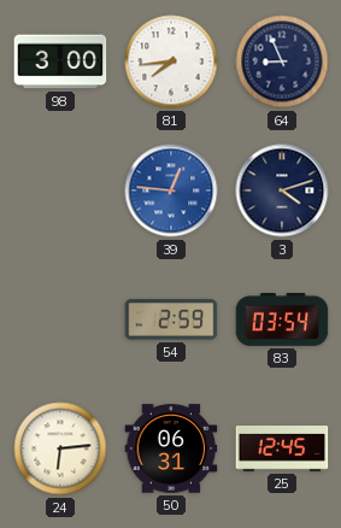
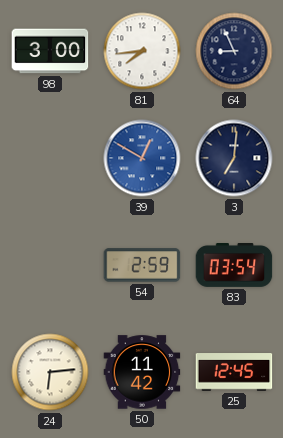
39: 12:46 -> 12:50 (142, 158)
3: 4:12 -> 7:01 (234, 158)
50: 06:31 -> 11:42 (142, 372)
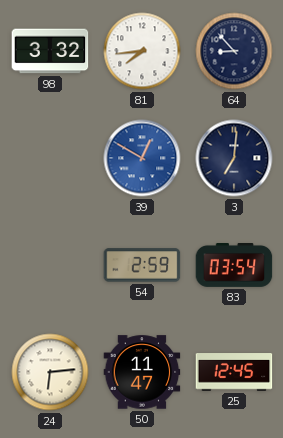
98: 3:00 -> 3:32 (50, 51)
64: 8:56 -> 8:53 (234, 51)
50: 11:42 -> 11:47 (142, 372)
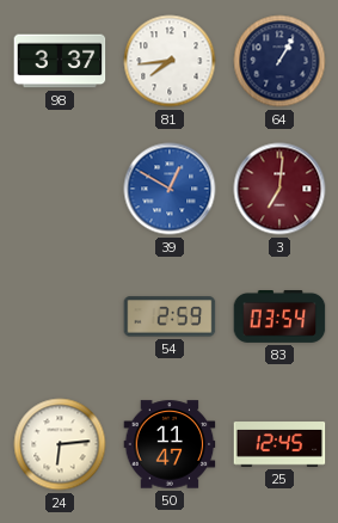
98: 3:32 -> 3:37 (60, 61)
64: 8:53 -> 1:05 (279, 61)
3 dial: navy -> burgundy (279, 189)
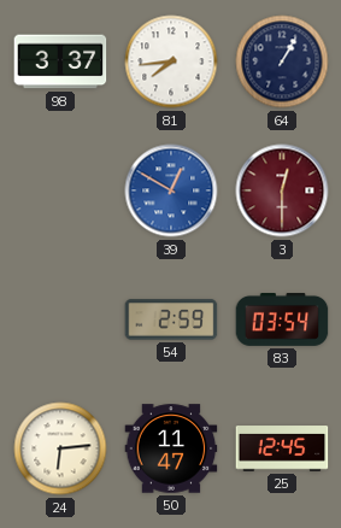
3: 7:01 -> 12:30 (282, 190)
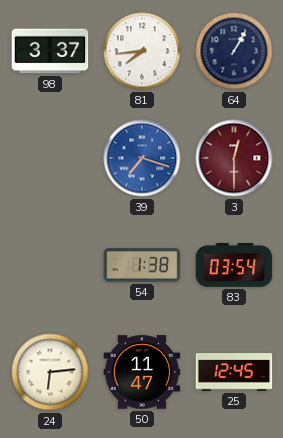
39: 12:50 -> 7:18 (142, 158)
54: 2:59 -> 1:38 (142, 265)
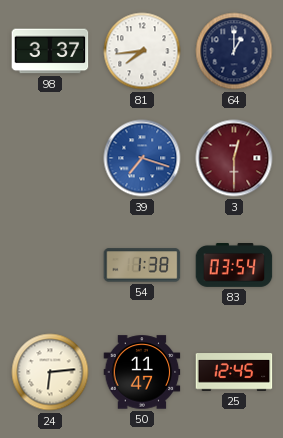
64: 1:05 -> 1:00 (234, 51)
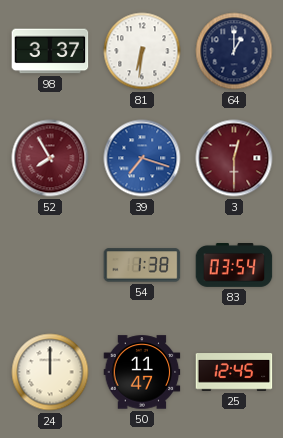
81: 7:44 -> 6:31 (142, 51)
52: none -> 7:55 (50, 158)
24: 6:14 -> 12:00 (50, 372)
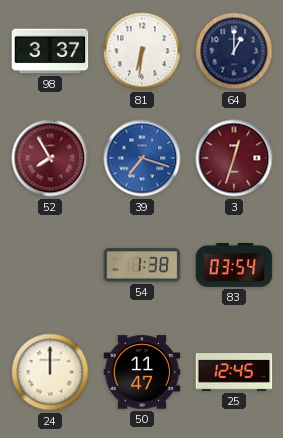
3: 12:30 -> 12:33 (234, 158)
